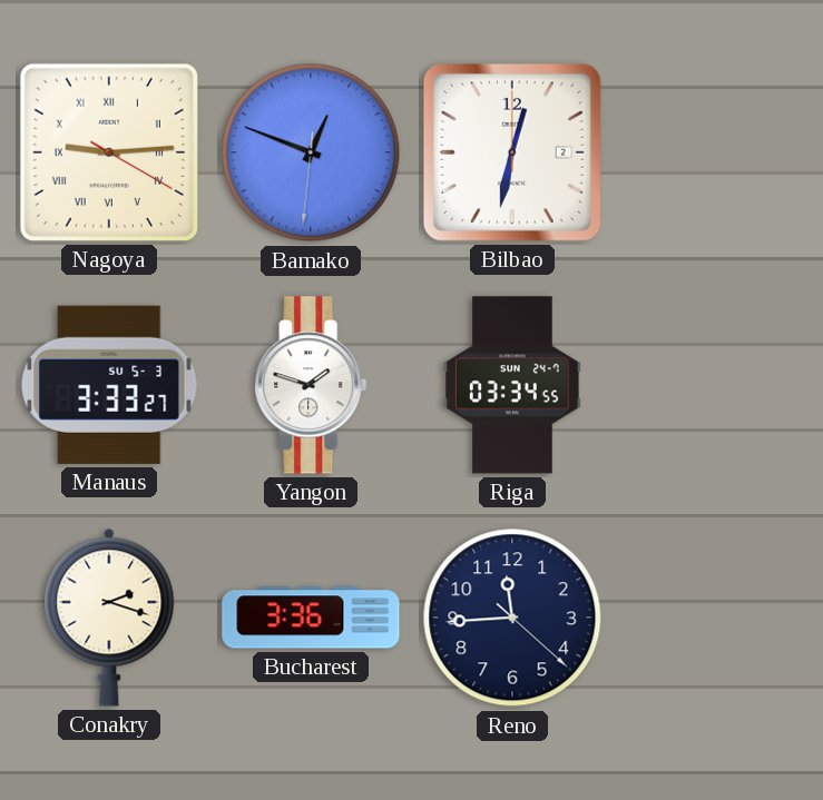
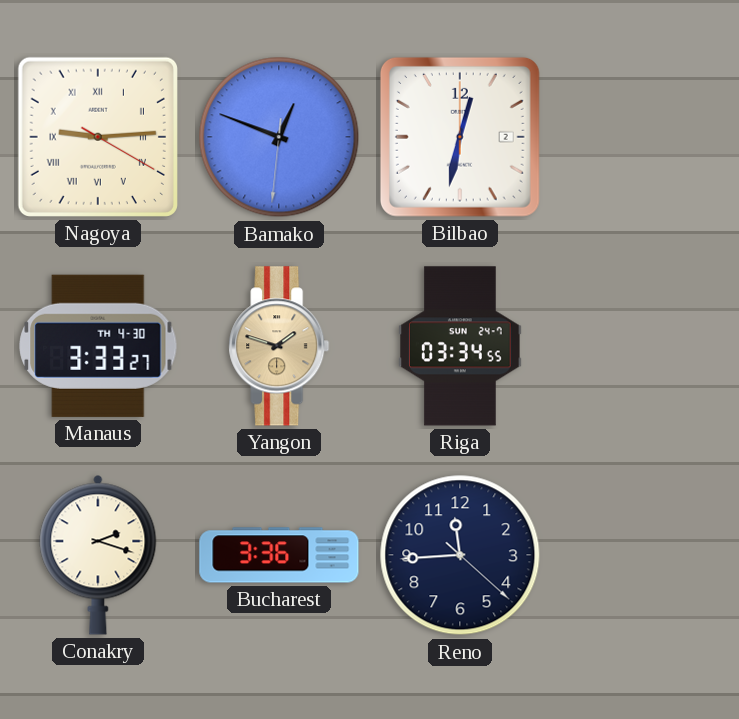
Manaus date: SU 5-3 -> TH 4-30 (98, 346)
Yangon dial: white -> champagne (279, 346)
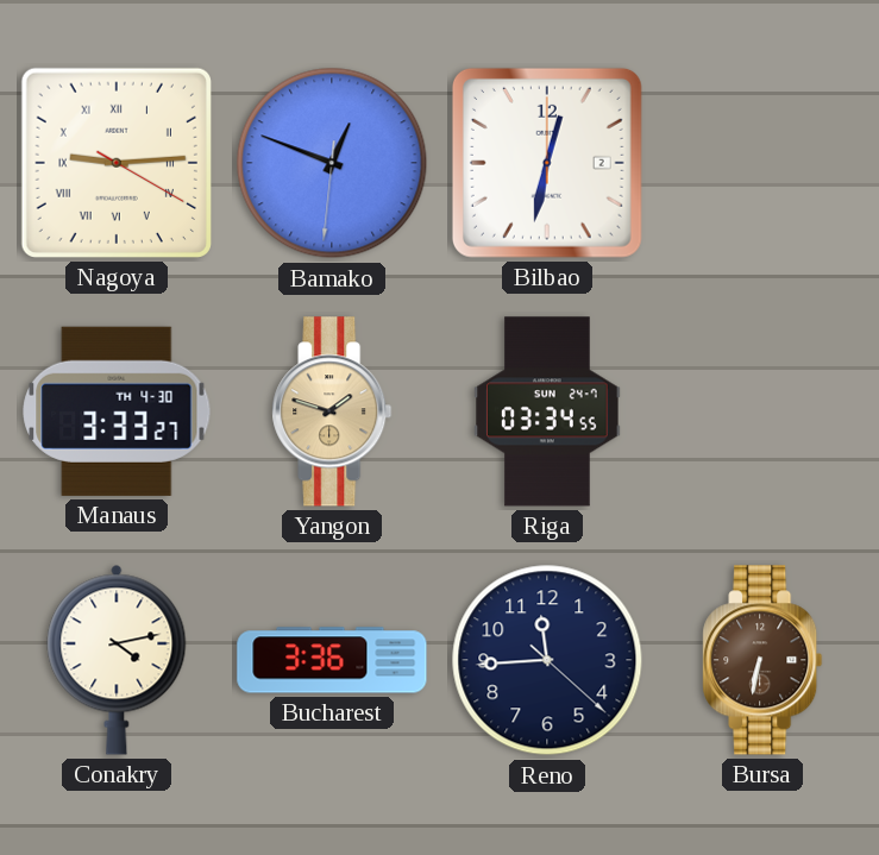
Conakry: 2:18 -> 4:13 (117, 660)
Bursa: none -> 6:32 (762, 660)
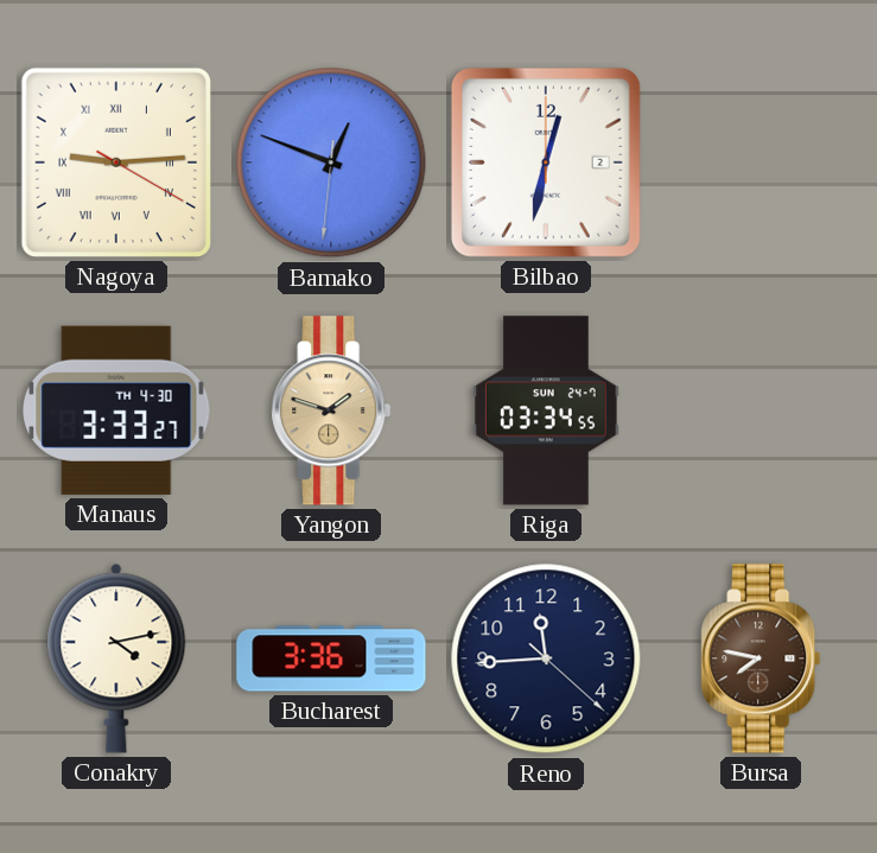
Bursa: 6:32 -> 7:47 (761, 658)
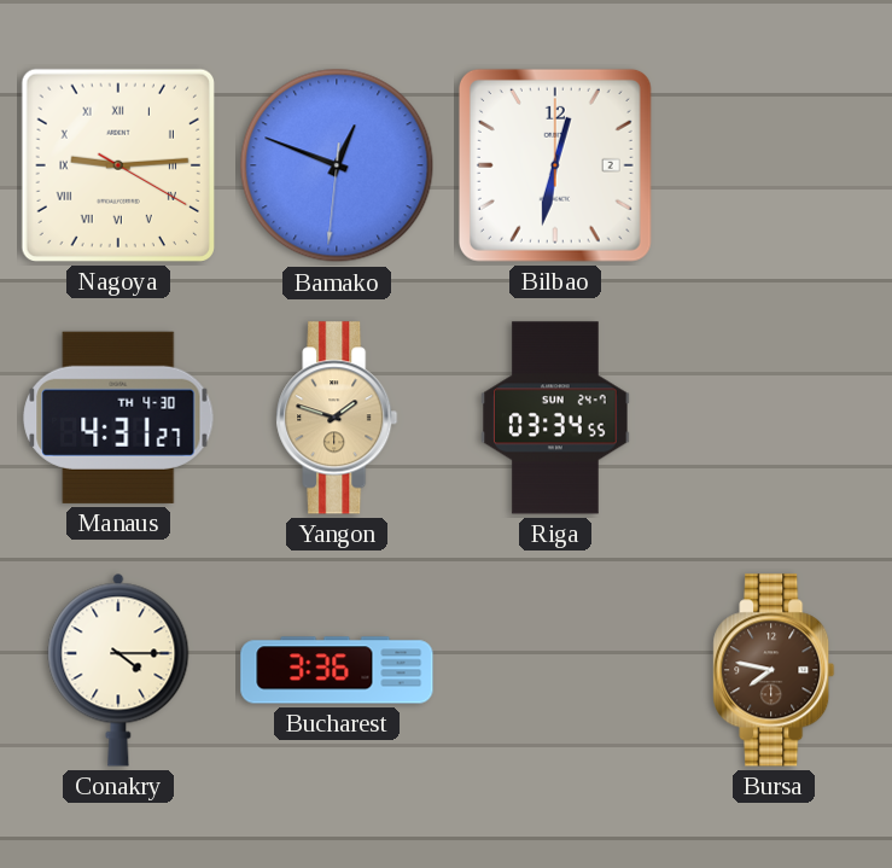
Manaus: 3:33 -> 4:31 (118, 418)
Conakry: 4:13 -> 4:15 (118, 670)
Reno: 11:44 -> none (546, 658)
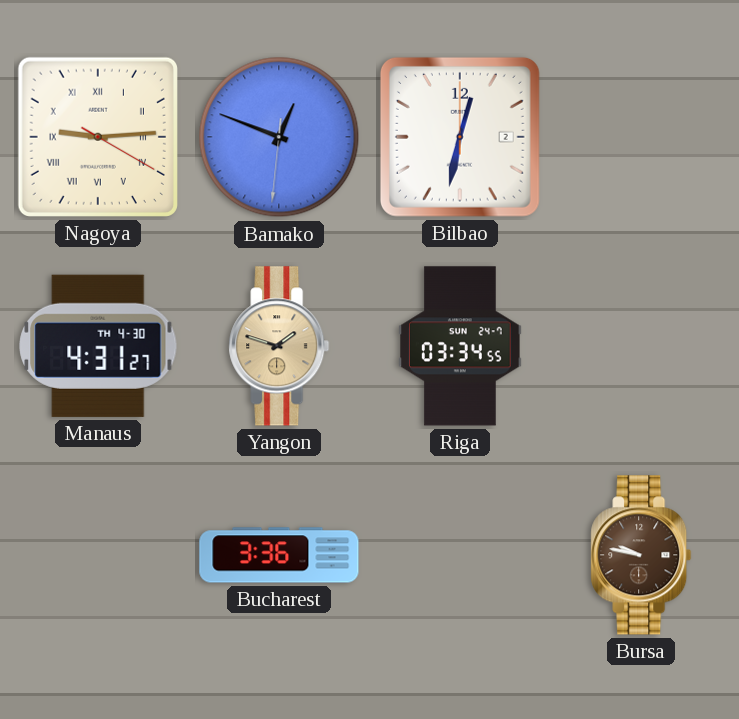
Conakry: 4:15 -> none (118, 670)
Bursa: 7:47 -> 9:47 (641, 555)
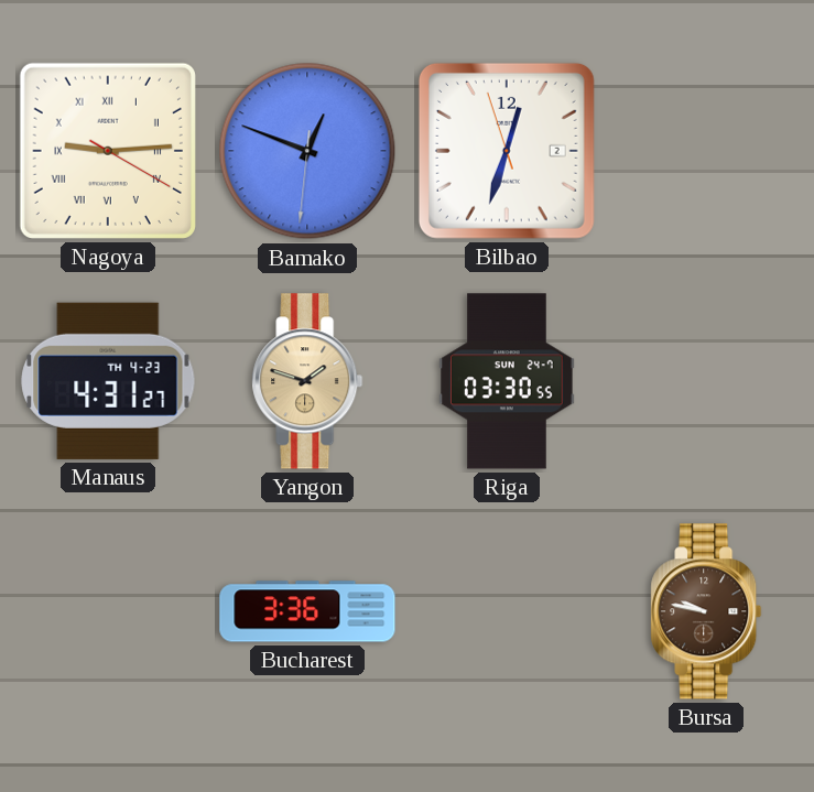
Bilbao: 12:32:00 -> 12:32:57 (507, 151)
Manaus date: TH 4-30 -> TH 4-23 (108, 381)
Riga: 03:34 -> 03:30 (507, 381)
